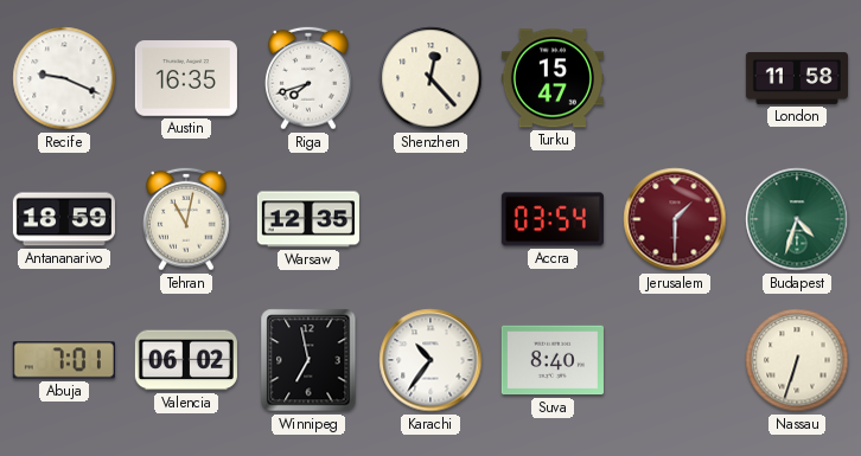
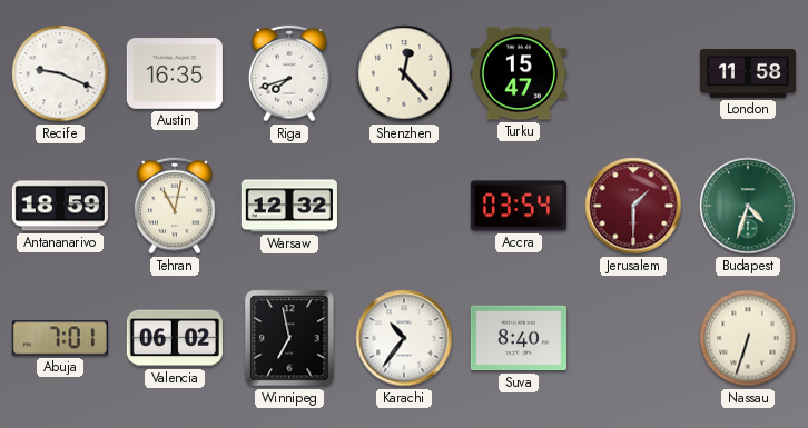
Warsaw: 12:35 -> 12:32 (289, 206)
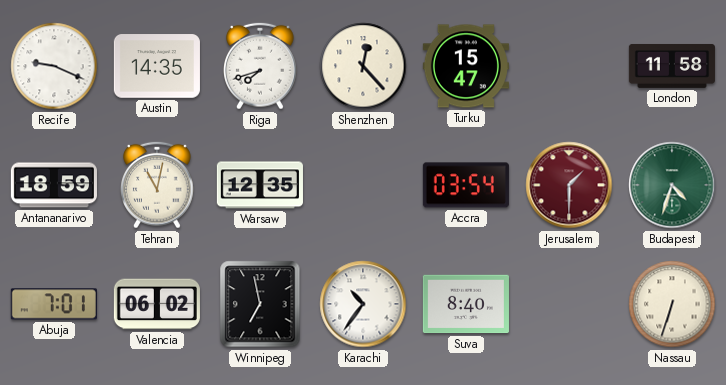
Austin: 16:35 -> 14:35 (157, 66)
Warsaw: 12:32 -> 12:35 (260, 185)
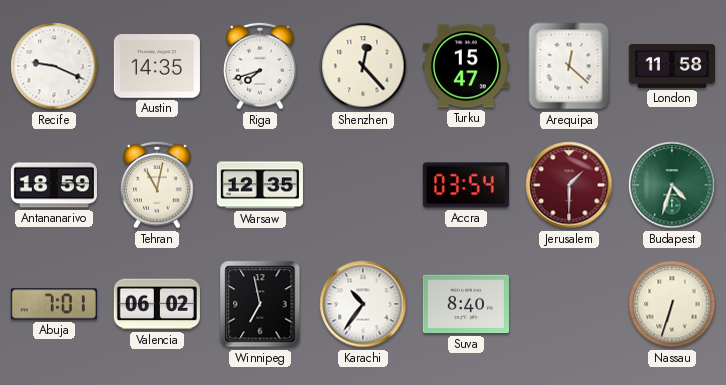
Arequipa: none -> 12:22 (569, 66)
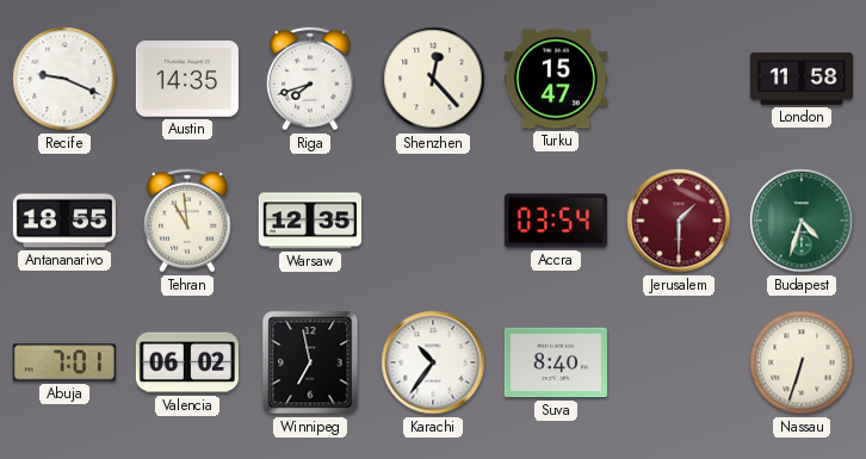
Arequipa: 12:22 -> none (569, 66)
Antananarivo: 18:59 -> 18:55 (64, 221)
Tehran: 11:02 -> 10:59 (188, 221)
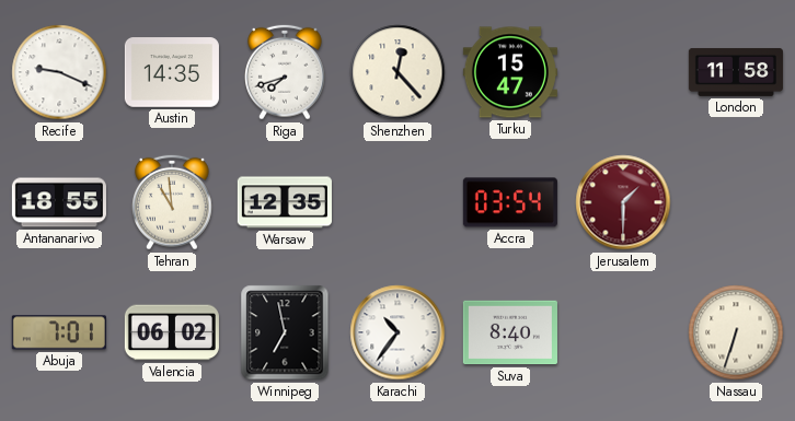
Budapest: 4:33 -> none (802, 221)
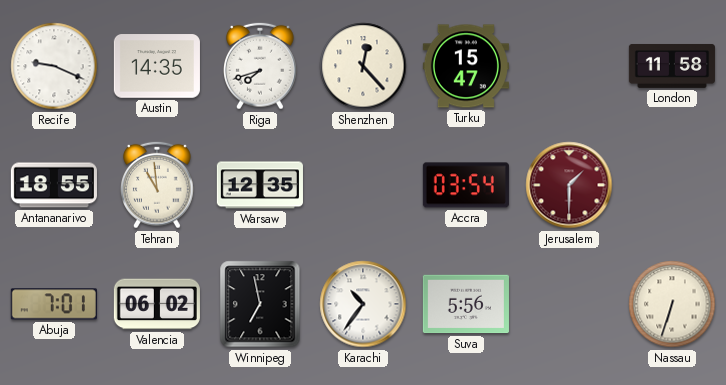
Suva: 8:40 -> 5:56 (466, 304)
